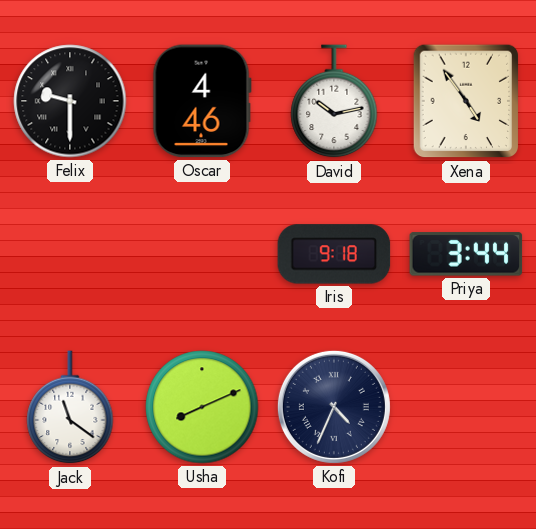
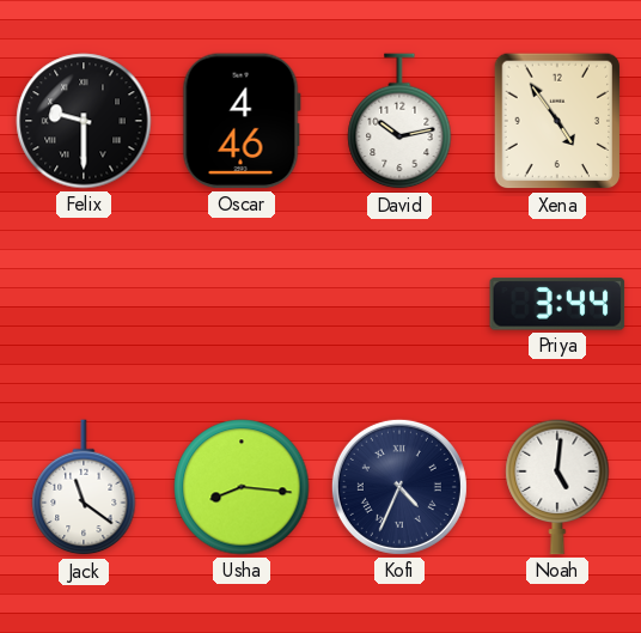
Iris: 9:18 -> none (334, 254)
Usha: 8:11 -> 8:16 (242, 487)
Noah: none -> 5:01 (557, 487)
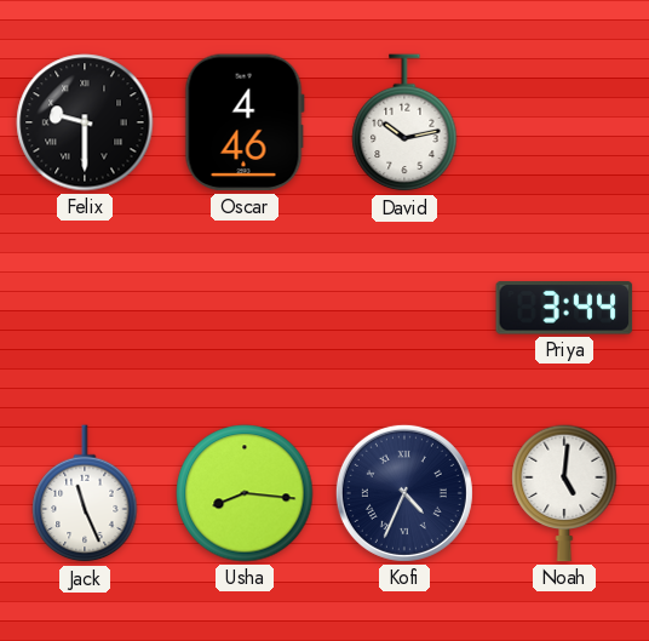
Xena: 4:54 -> none (557, 121)
Jack: 11:21 -> 11:26 (85, 494)
